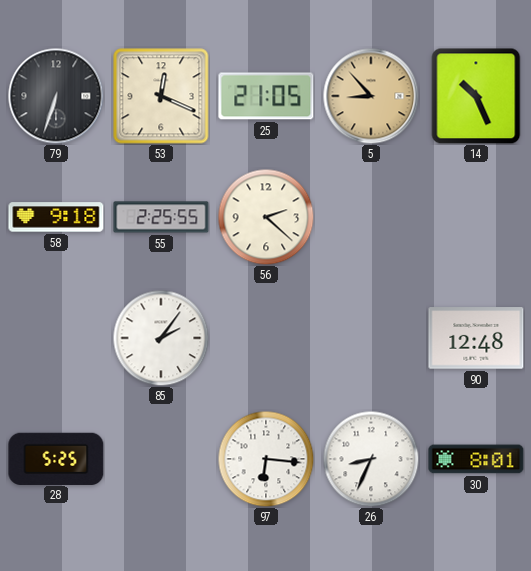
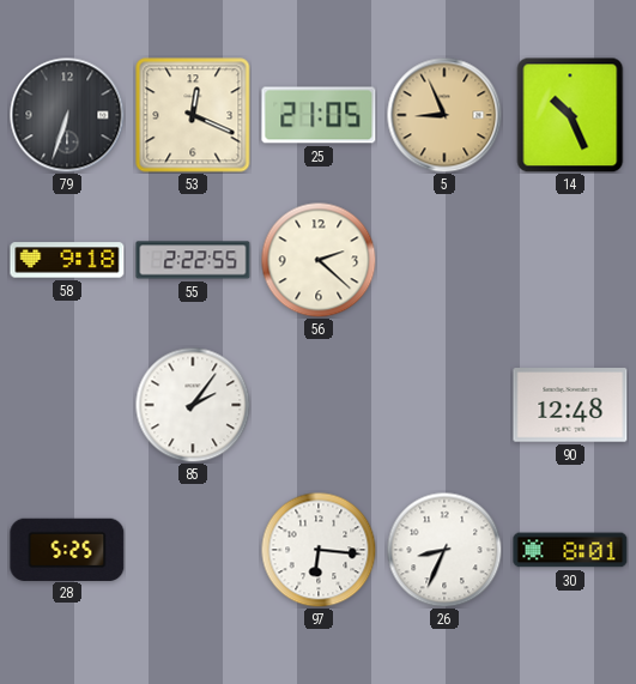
5: 8:53 -> 8:56 (444, 115)
55: 2:25 -> 2:22 (193, 260)
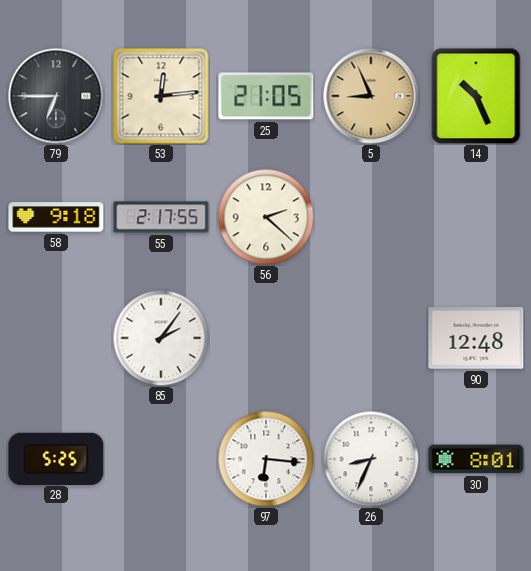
79: 6:33 -> 6:45 (56, 96)
53: 12:19 -> 12:14 (161, 96)
55: 2:22 -> 2:17 (161, 217)
